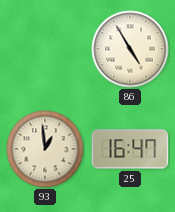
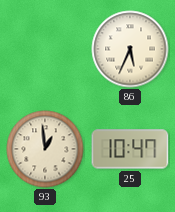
86: 4:55 -> 5:34 (130, 49)
25: 16:47 -> 10:47 (130, 149)
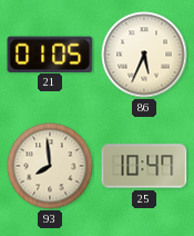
21: none -> 01:05 (50, 53)
93: 12:59 -> 7:59 (50, 166)
